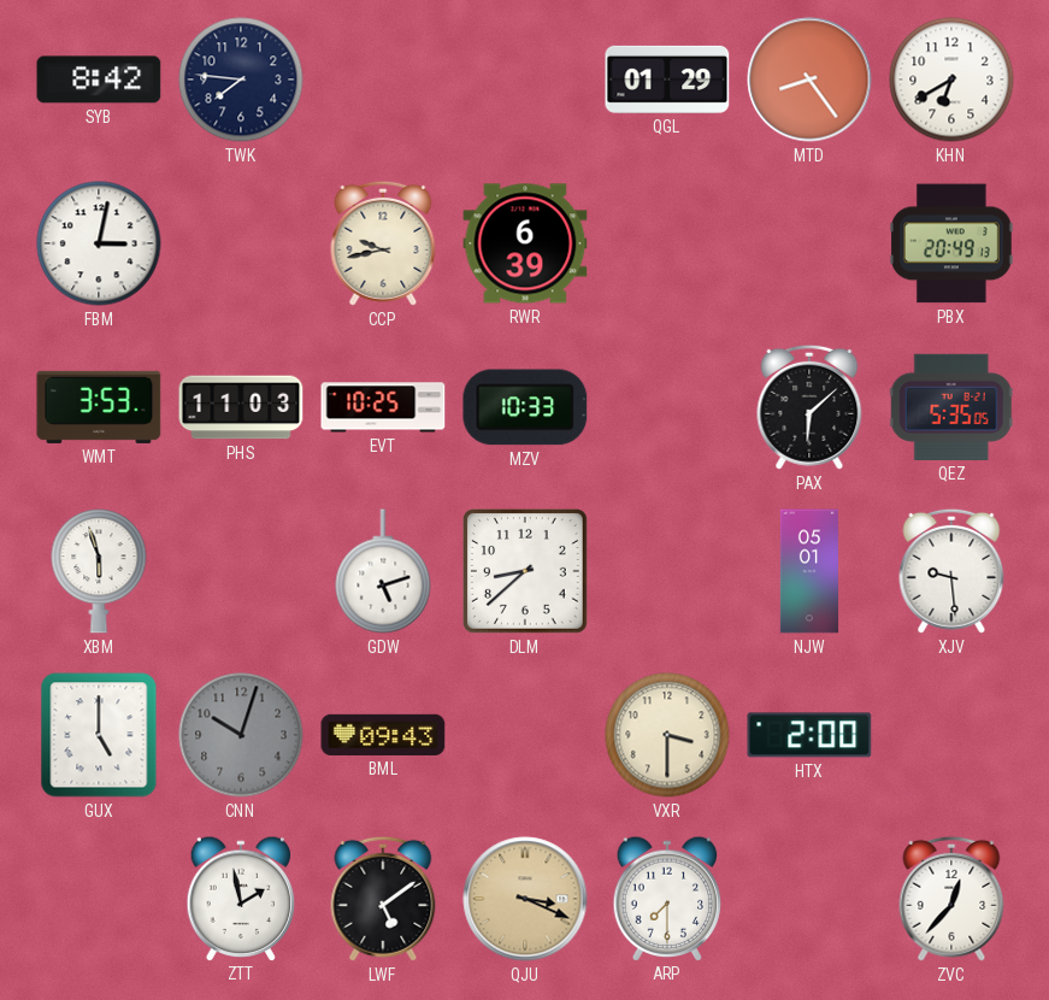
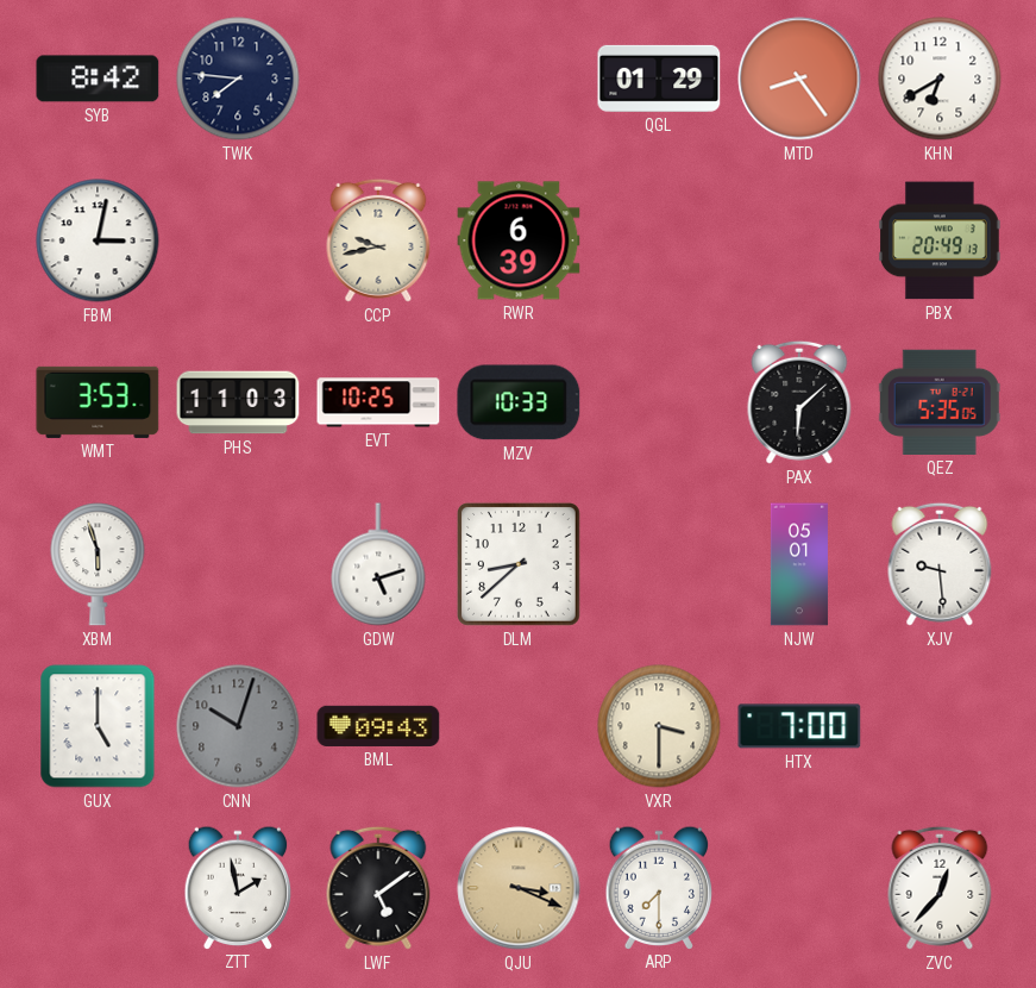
HTX: 2:00 -> 7:00 (799, 726)
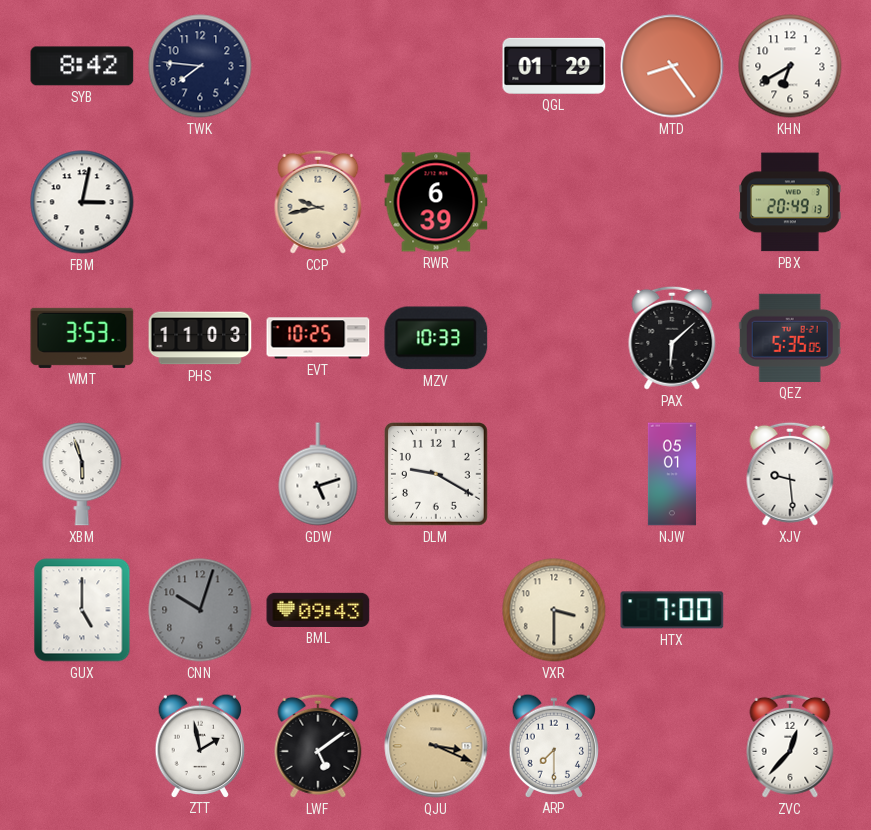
DLM: 8:38 -> 9:20 (437, 475)
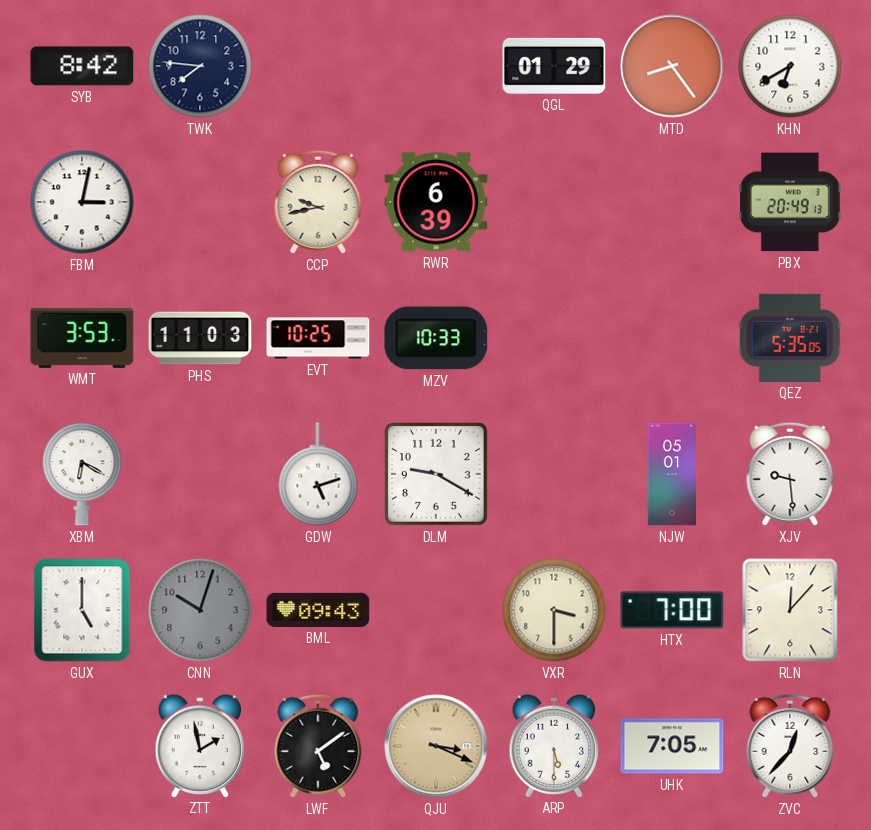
PAX: 6:08 -> none (672, 338)
XBM: 5:57 -> 6:20 (82, 474)
RLN: none -> 12:07 (790, 610)
ARP: 7:30 -> 5:30 (554, 745)
UHK: none -> 7:05 (672, 746)
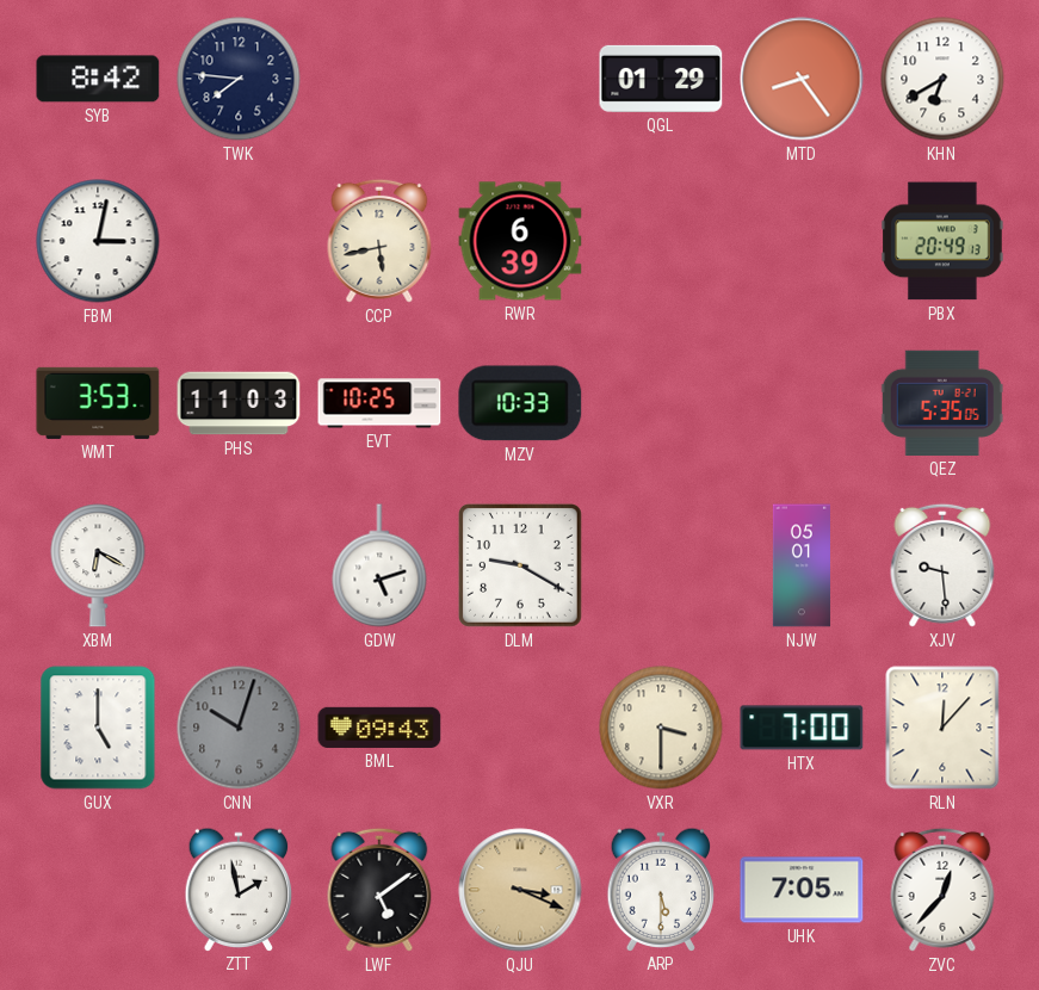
CCP: 9:43 -> 5:43 (379, 241)
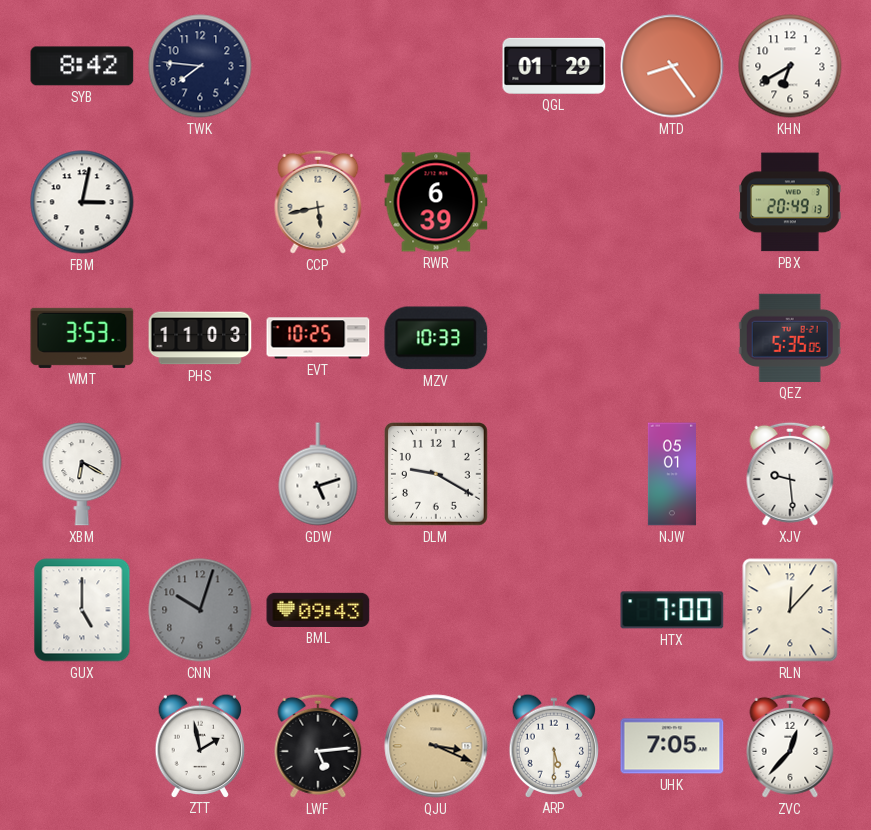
VXR: 3:30 -> none (661, 728)
LWF: 5:09 -> 5:14 (318, 746)
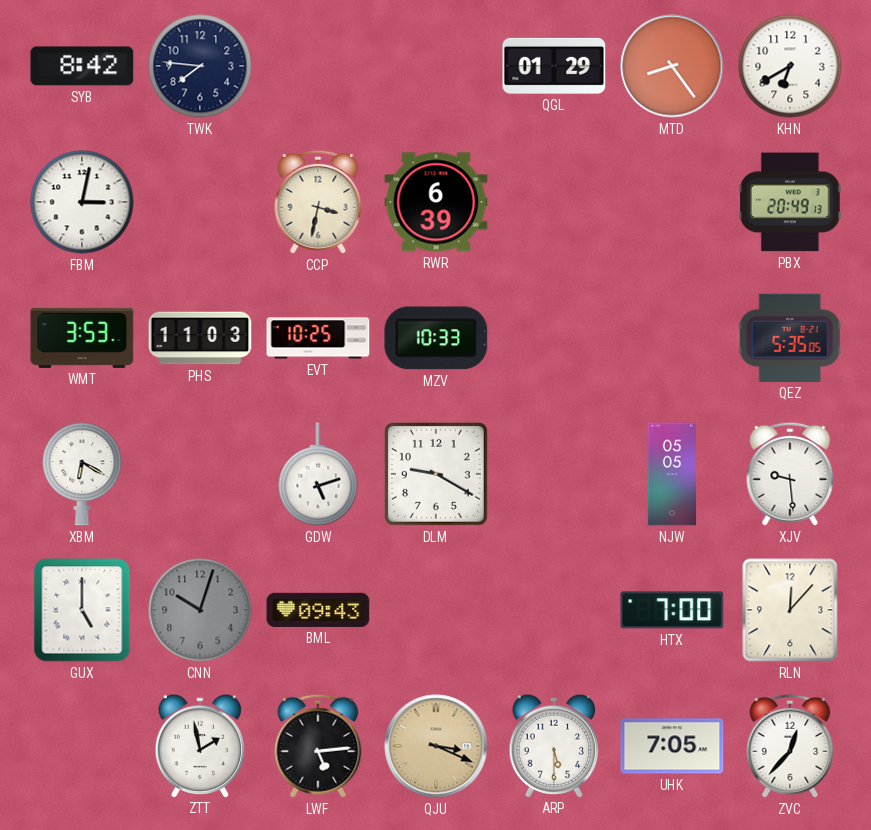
CCP: 5:43 -> 3:32 (318, 202)
NJW: 05:01 -> 05:05 (672, 474)
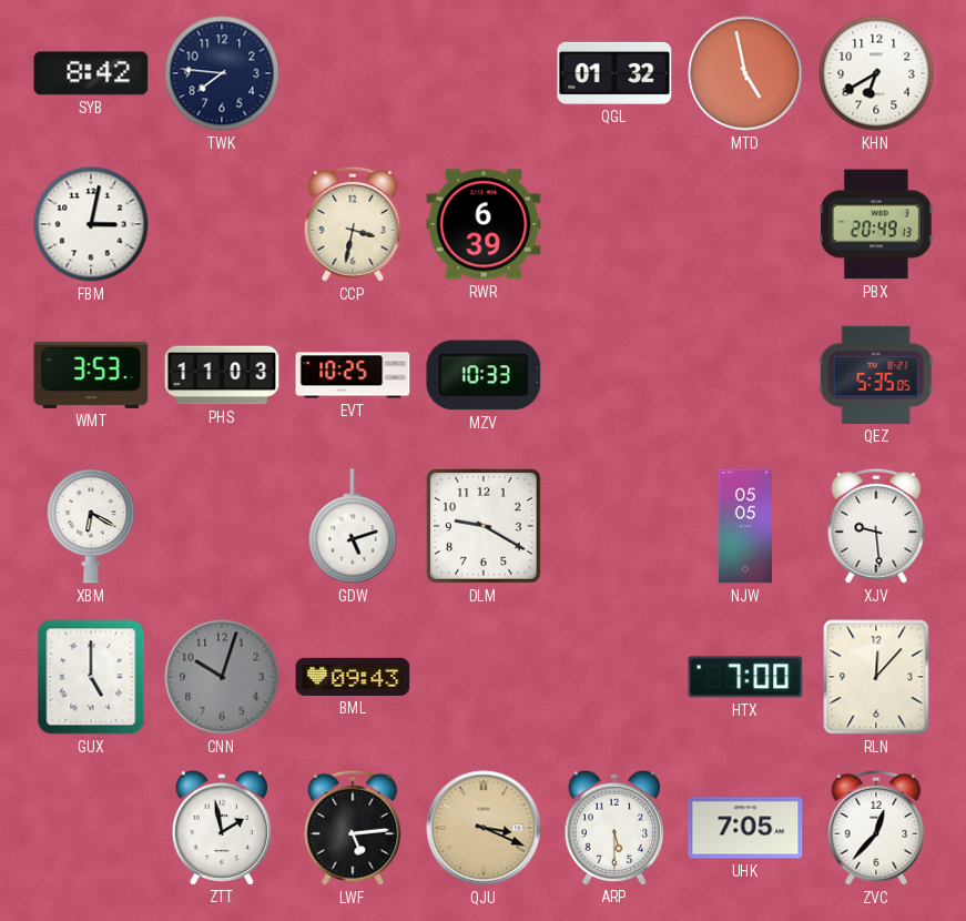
QGL: 01:29 -> 01:32 (614, 73)
MTD: 8:24 -> 4:58 (745, 73)
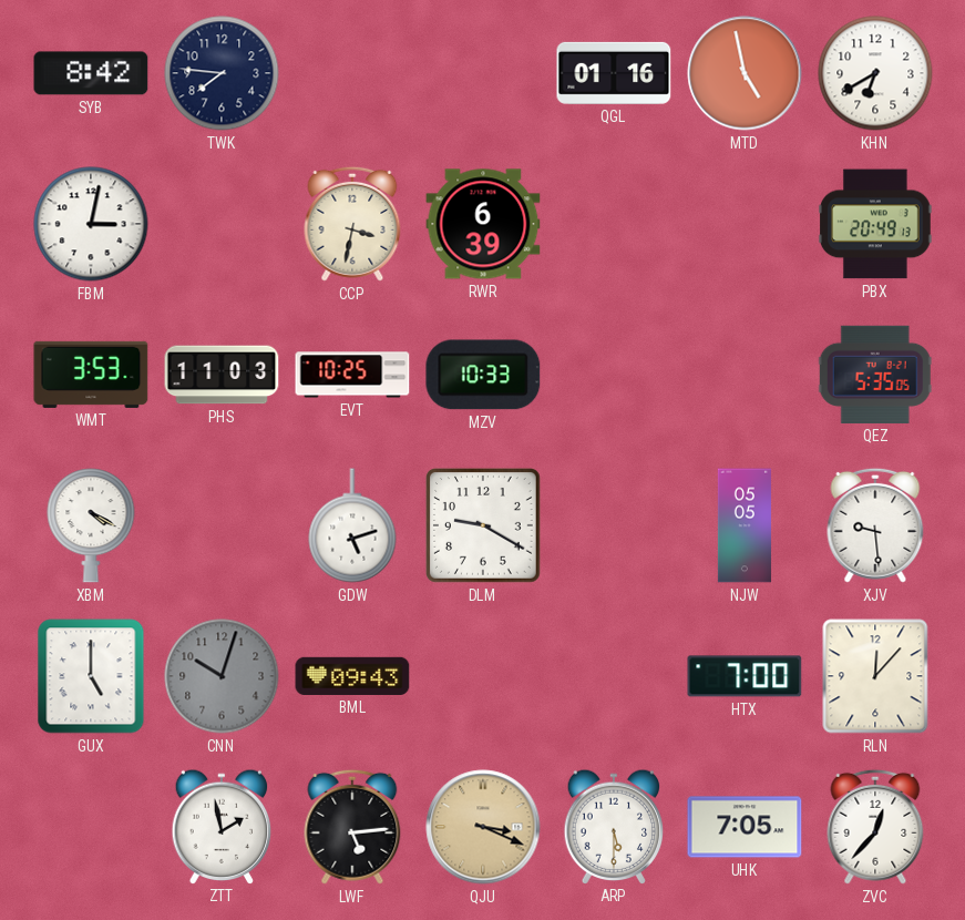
QGL: 01:32 -> 01:16 (614, 73)
XBM: 6:20 -> 4:20 (91, 525)
